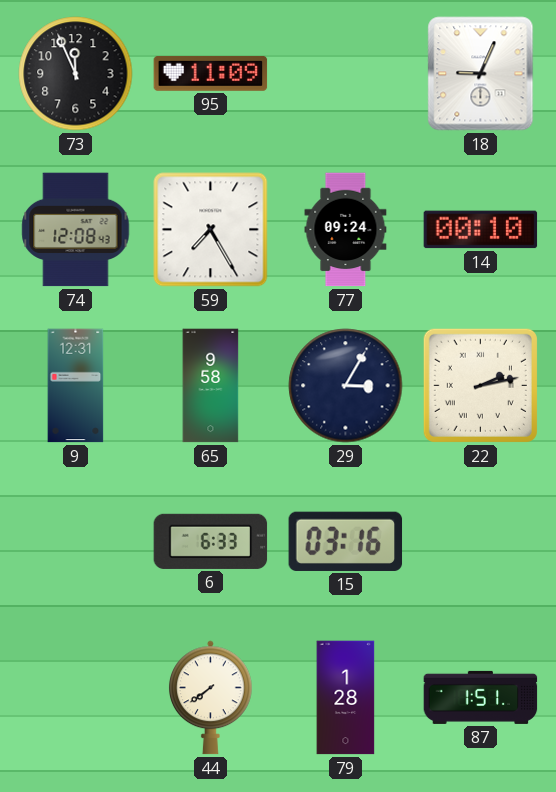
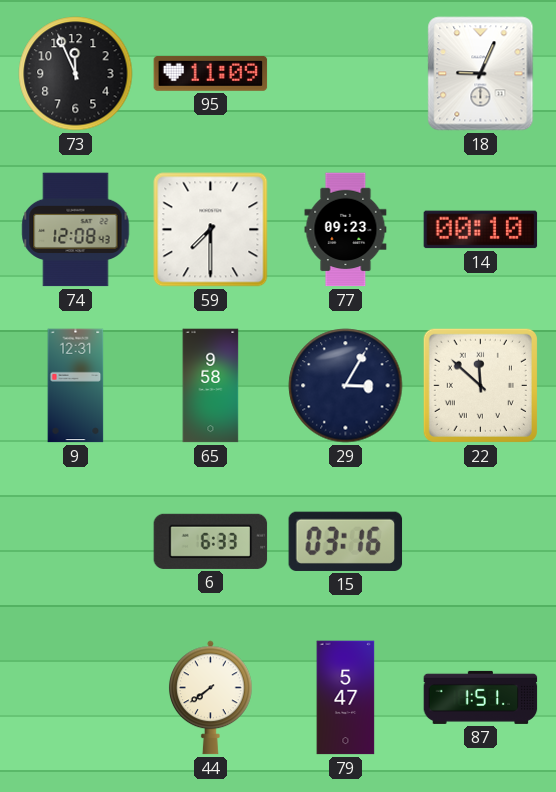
59: 7:25 -> 7:30 (211, 230)
77: 09:24 -> 09:23 (346, 230)
22: 2:13 -> 11:52 (480, 385)
79: 1:28 -> 5:47 (346, 698)
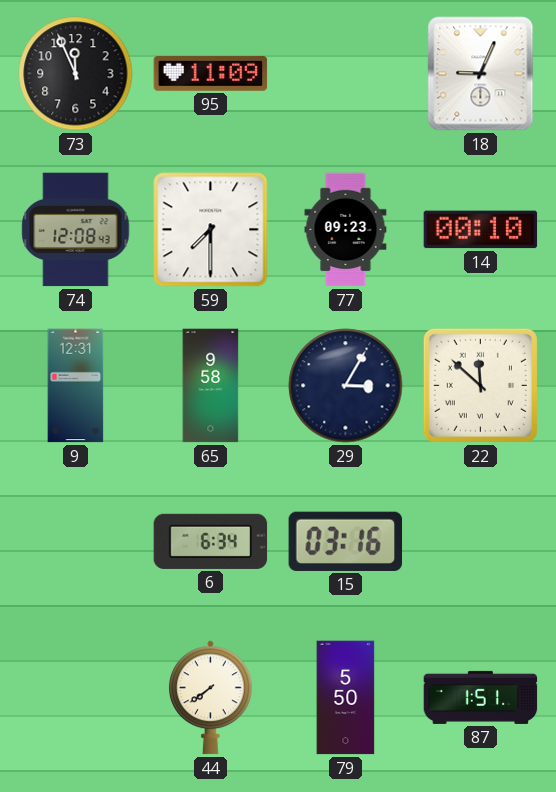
6: 6:33 -> 6:34 (211, 541)
79: 5:47 -> 5:50 (346, 698)
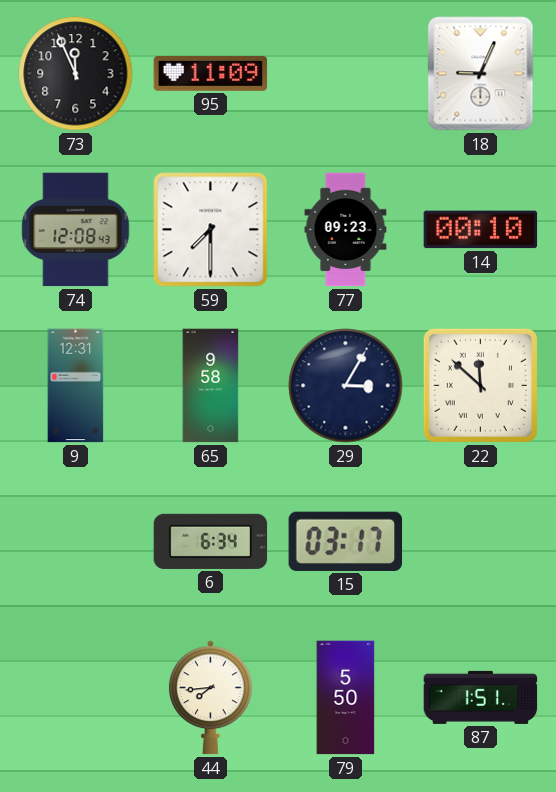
15: 03:16 -> 03:17 (346, 541)
44: 7:39 -> 7:44 (210, 698)
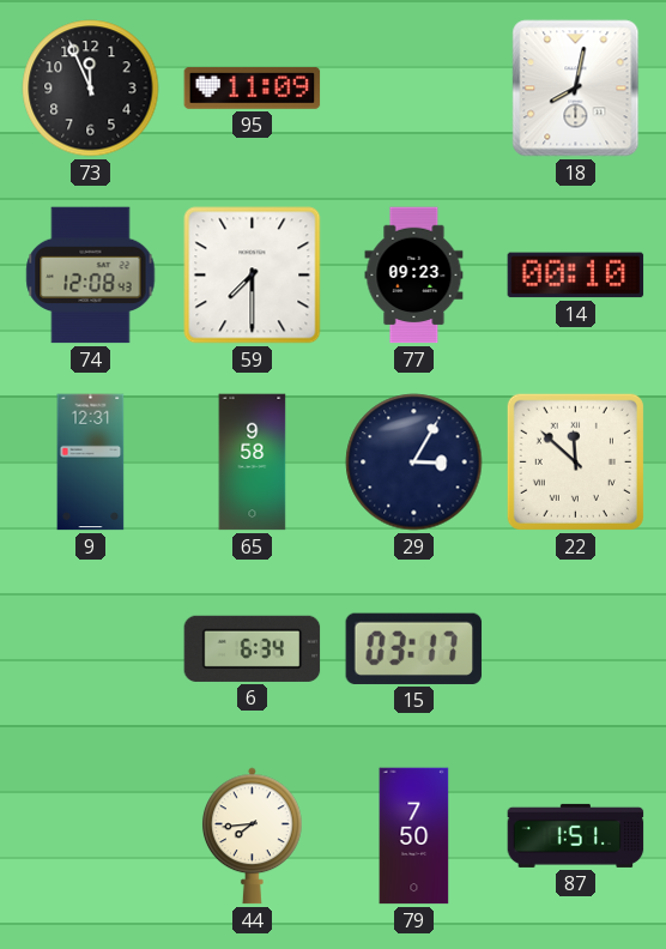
18: 9:04 -> 8:02 (576, 89)
79: 5:50 -> 7:50 (414, 836)
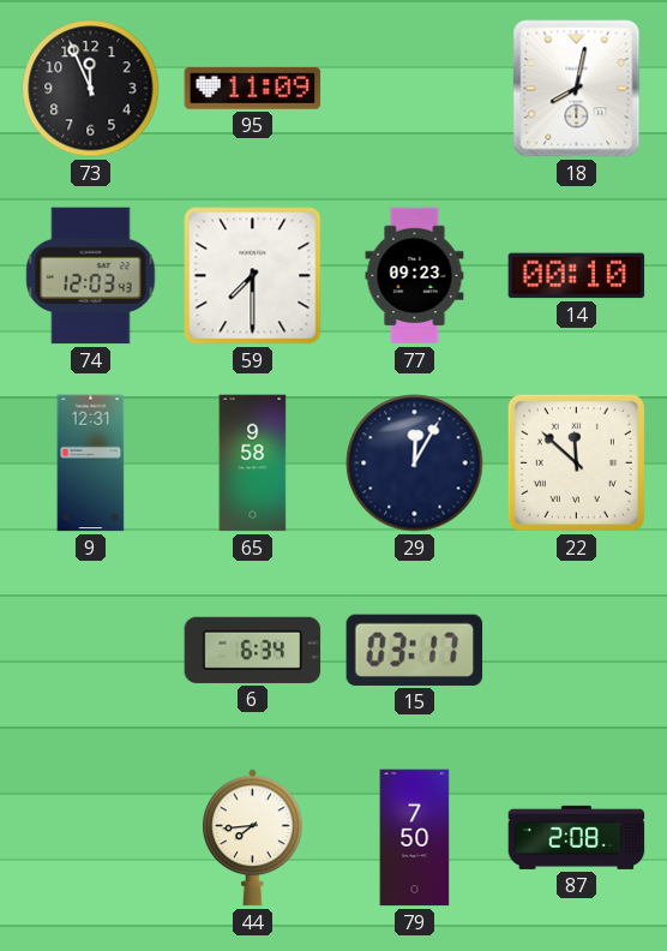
74: 12:08 -> 12:03 (91, 276)
29: 3:05 -> 12:05 (415, 463)
87: 1:51 -> 2:08 (577, 837)
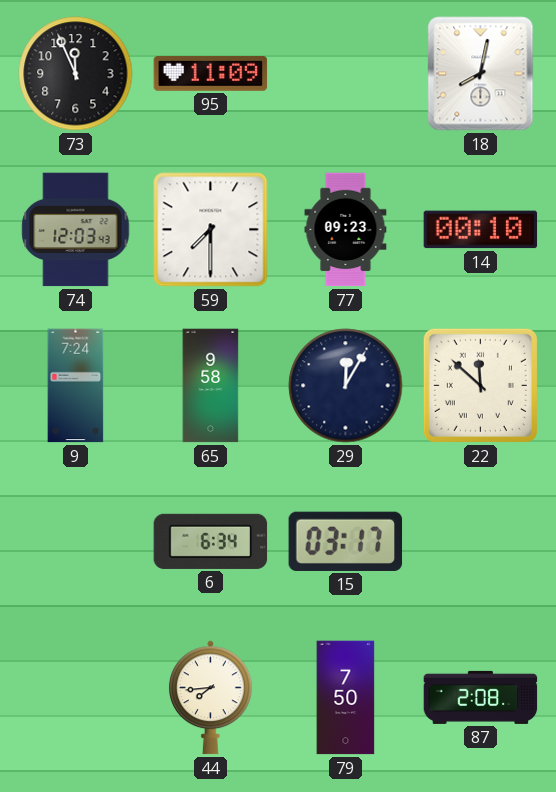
9: 12:31 -> 7:24 (76, 386)
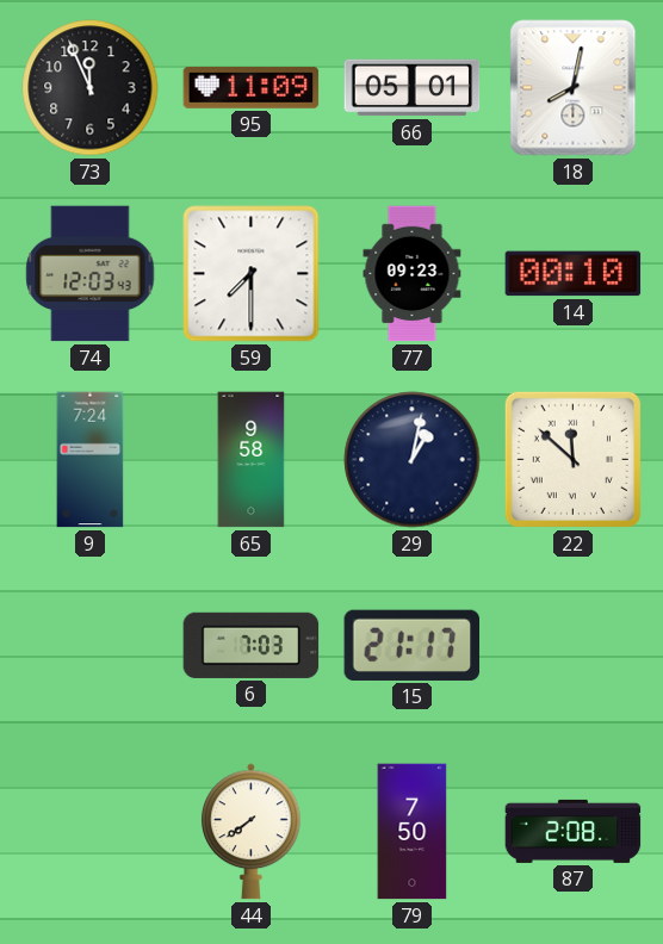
66: none -> 05:01 (413, 88)
29: 12:05 -> 1:02 (413, 460)
6: 6:34 -> 7:03 (252, 645)
15: 03:17 -> 21:17 (413, 645)
44: 7:44 -> 7:39 (250, 832)
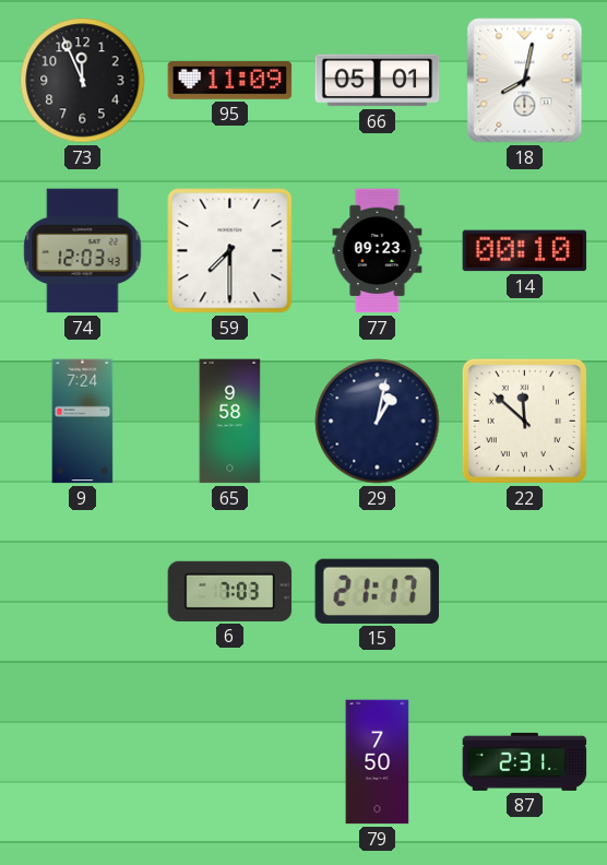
44: 7:39 -> none (250, 832)
87: 2:08 -> 2:31 (525, 761)
